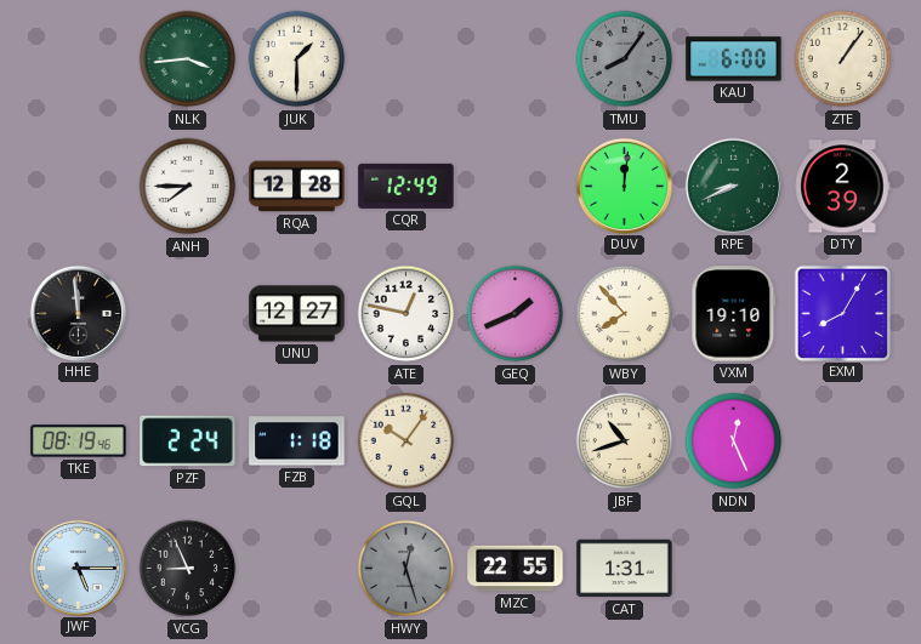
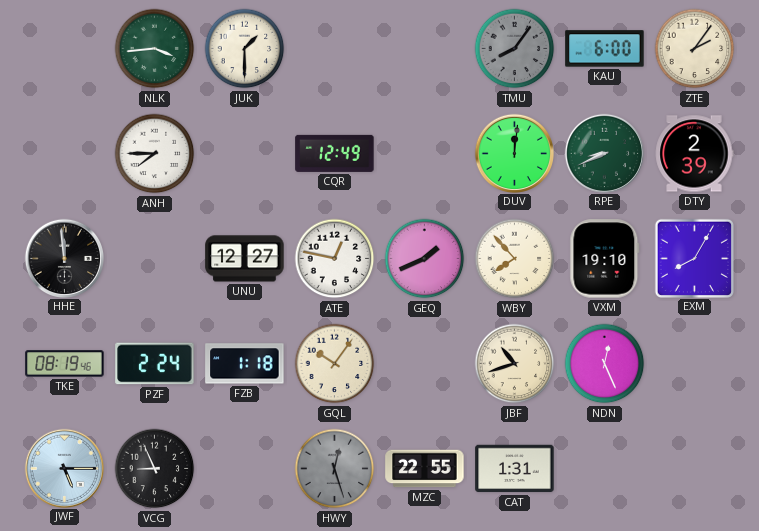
ZTE: 1:06 -> 2:06 (695, 49)
RQA: 12:28 -> none (297, 187)
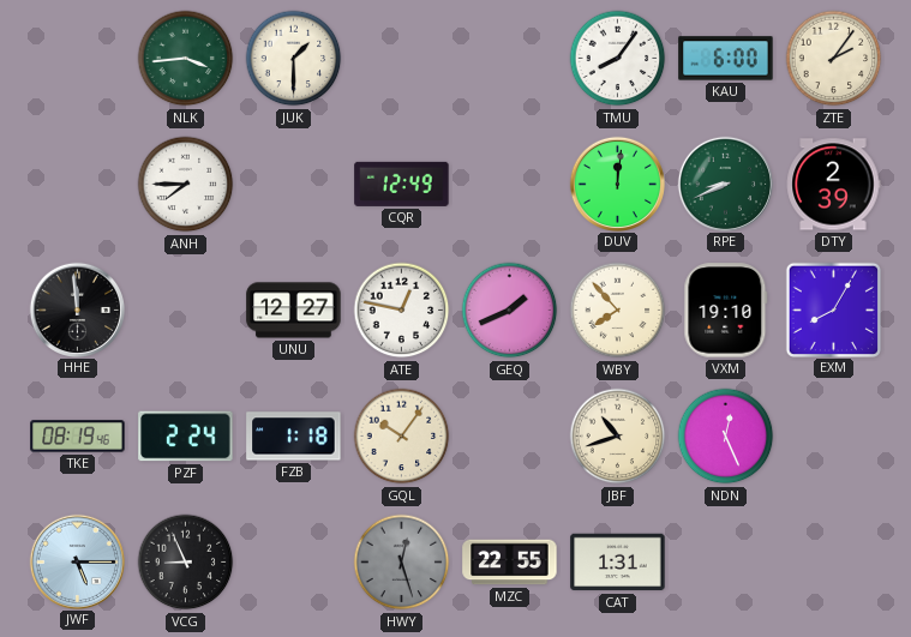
TMU dial: grey -> white (618, 59)
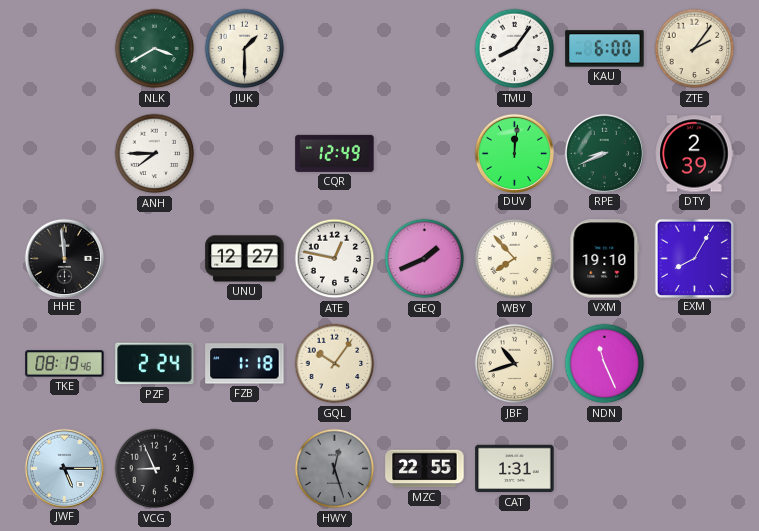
NLK: 3:44 -> 3:40 (155, 49)
NDN: 12:26 -> 11:26 (605, 364)
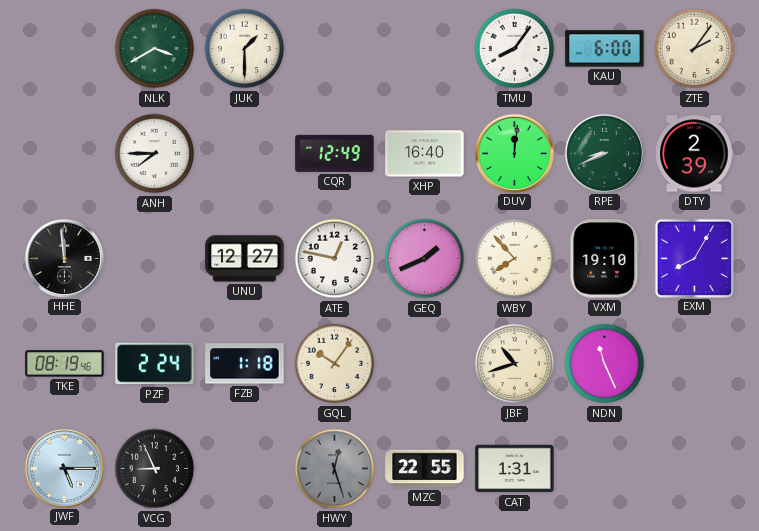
XHP: none -> 16:40 (425, 154)
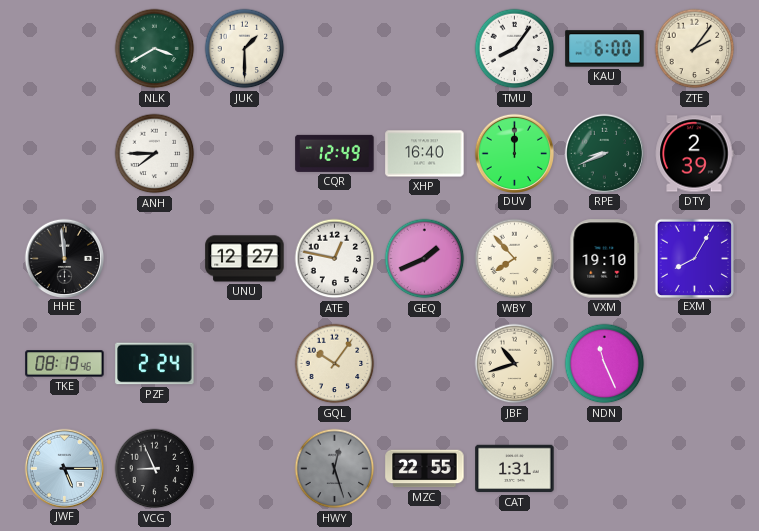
DUV: 12:01 -> 12:00 (514, 153)
FZB: 1:18 -> none (245, 364)
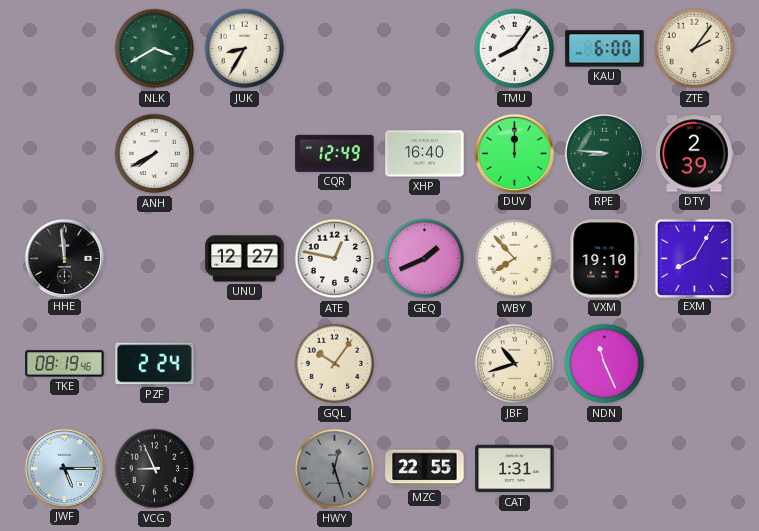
JUK: 1:30 -> 8:35 (245, 49)
ANH: 7:45 -> 7:40 (155, 154)
RPE: 8:41 -> 8:46 (604, 153)
